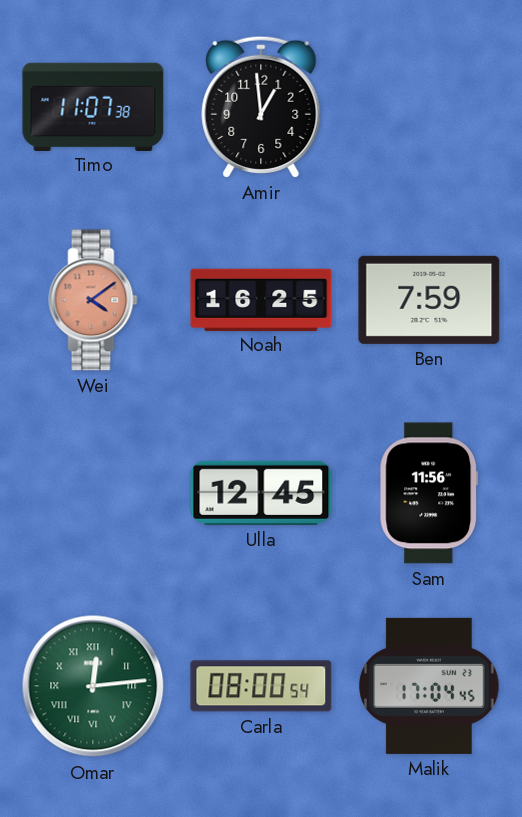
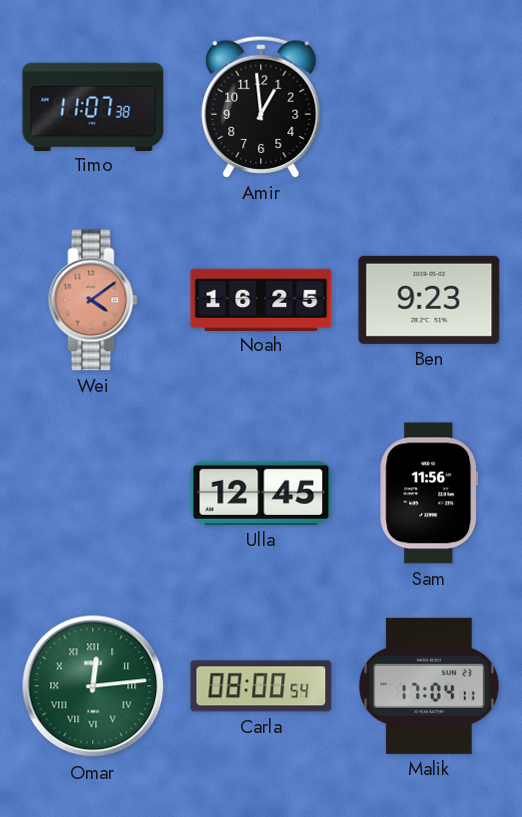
Ben: 7:59 -> 9:23 (429, 300)
Malik: 17:04:45 -> 17:04:11 (429, 686)
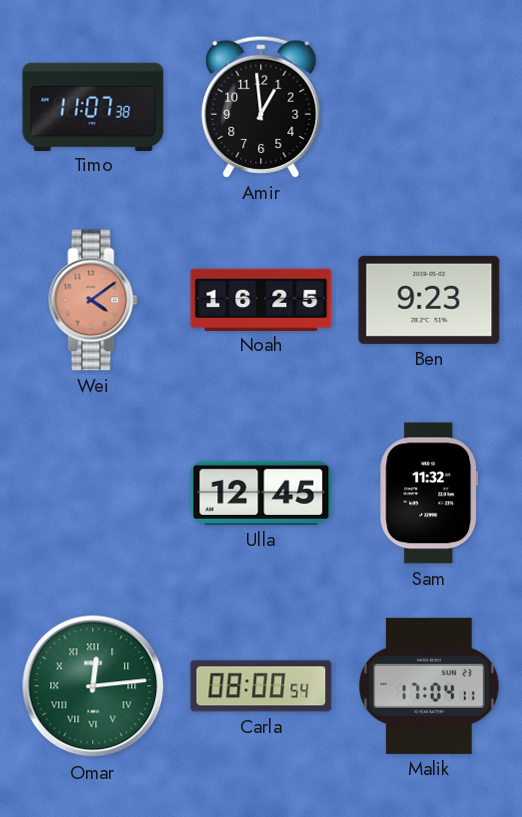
Sam: 11:56 -> 11:32 (429, 493)
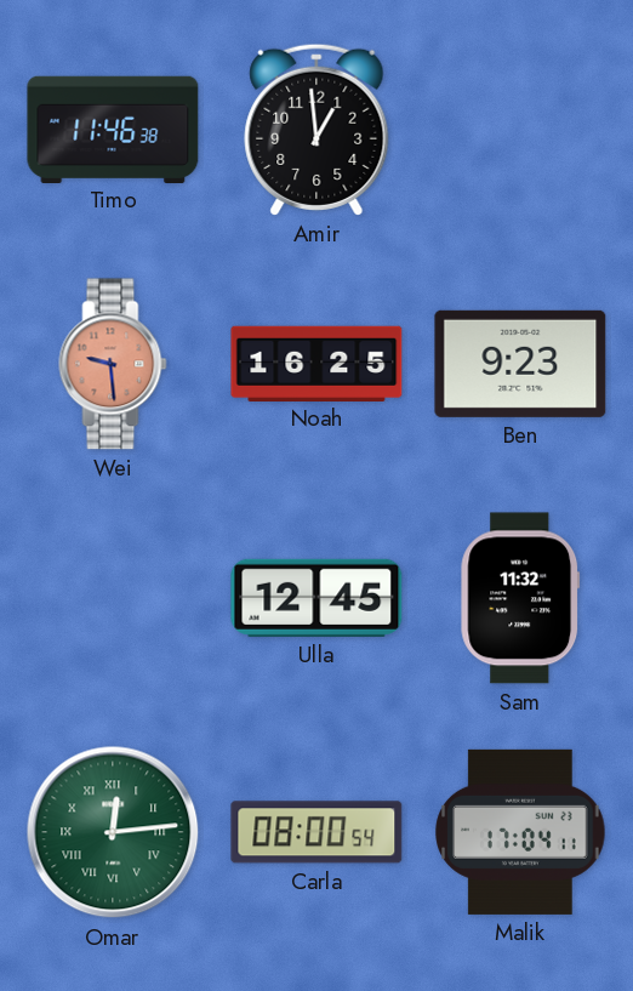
Timo: 11:07 -> 11:46 (113, 129)
Wei: 4:09 -> 9:29 (113, 364)
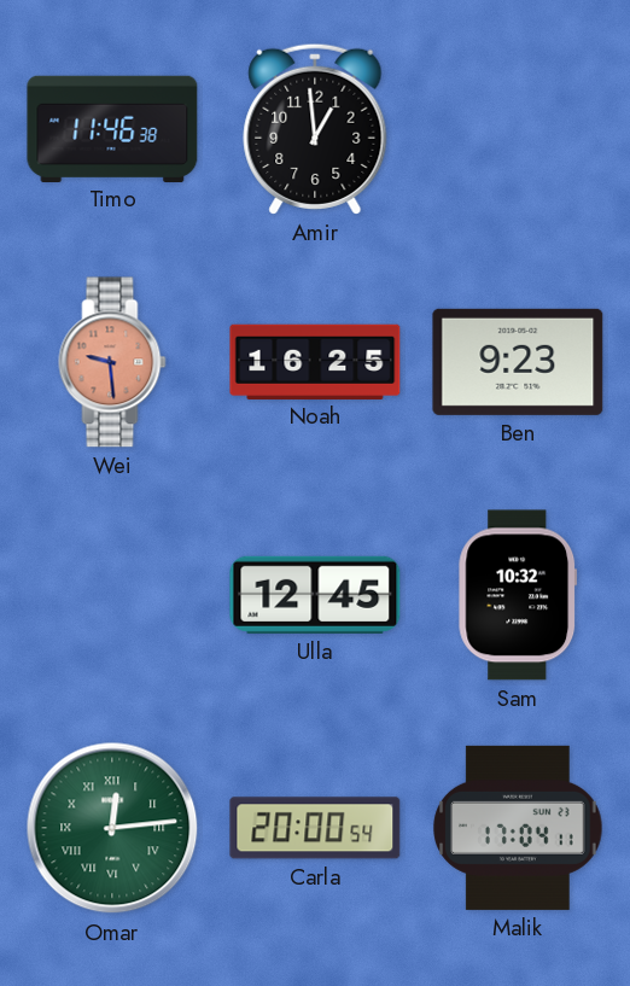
Sam: 11:32 -> 10:32 (518, 595)
Carla: 08:00 -> 20:00 (315, 828)
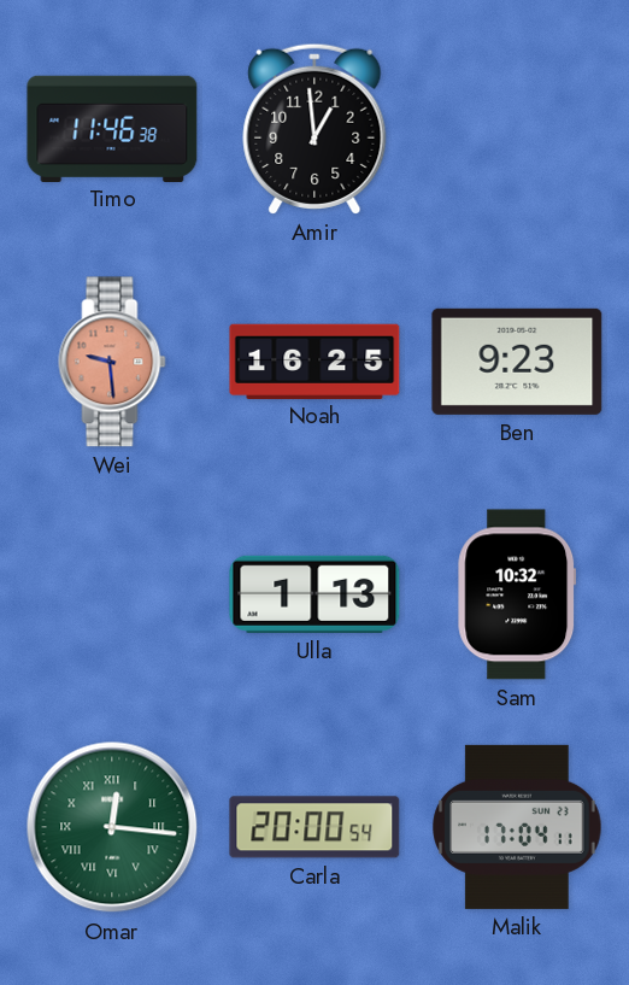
Ulla: 12:45 -> 1:13 (314, 594)
Omar: 12:14 -> 12:16 (112, 827)
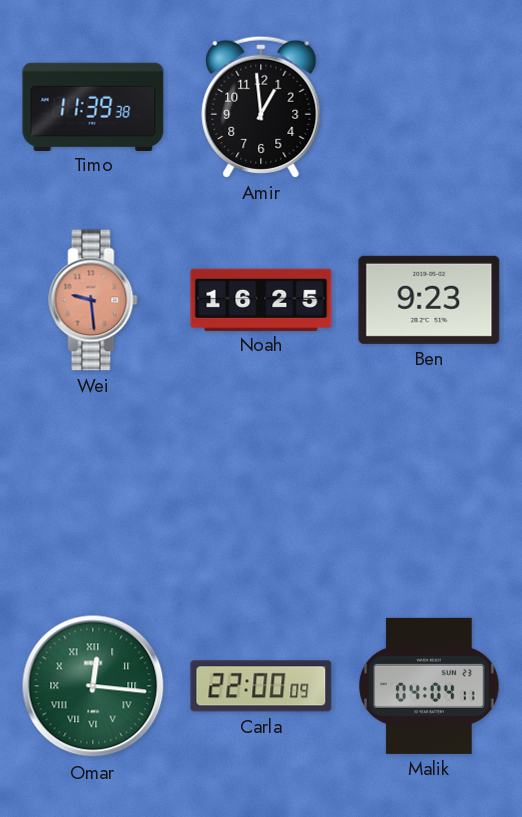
Timo: 11:46 -> 11:39 (93, 106)
Ulla: 1:13 -> none (314, 594)
Sam: 10:32 -> none (517, 594)
Carla: 20:00 -> 22:00 (261, 686)
Malik: 17:04 -> 04:04 (429, 686)
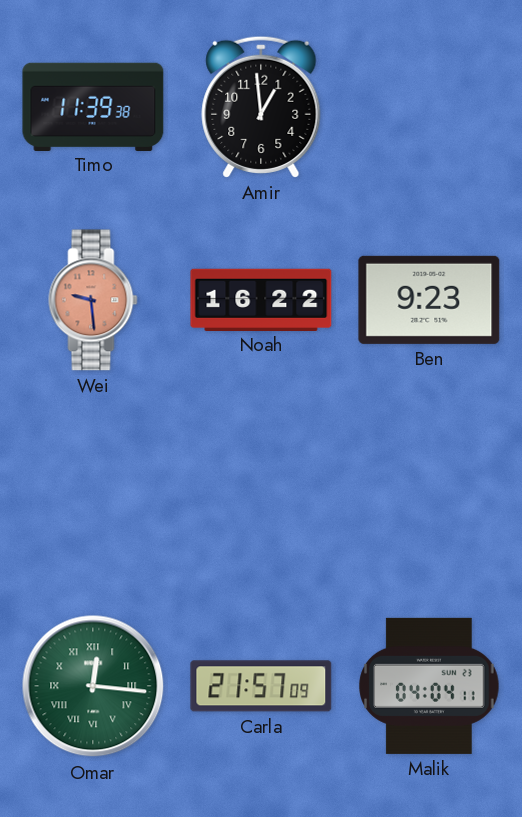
Noah: 16:25 -> 16:22 (261, 299)
Carla: 22:00 -> 21:57 (261, 686)
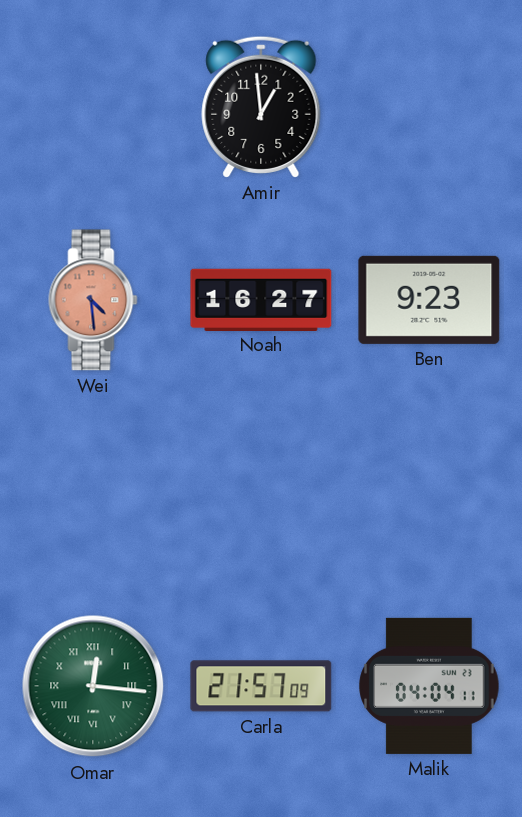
Timo: 11:39 -> none (93, 106)
Wei: 9:29 -> 4:29 (93, 300)
Noah: 16:22 -> 16:27 (261, 299)
